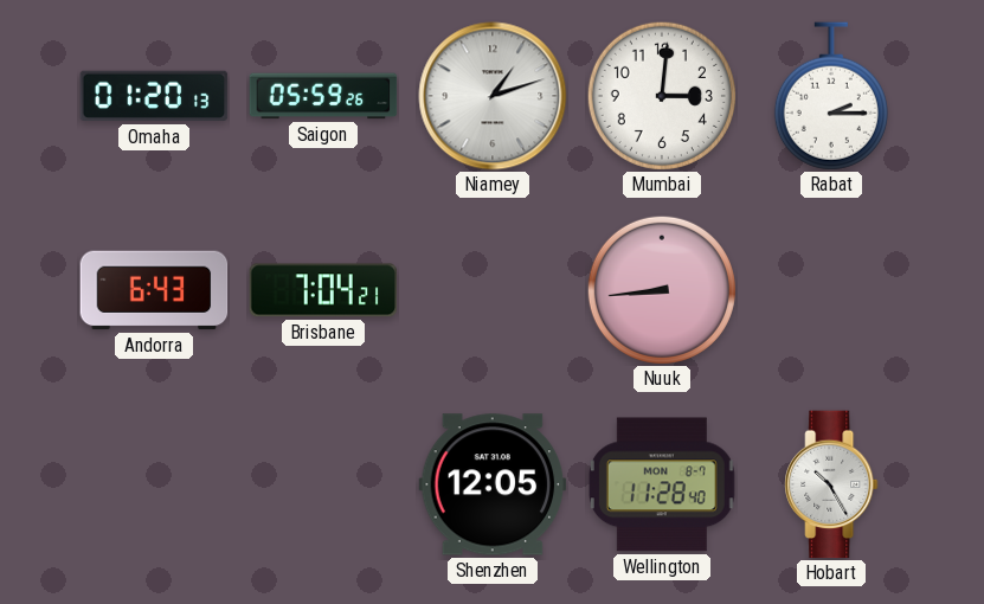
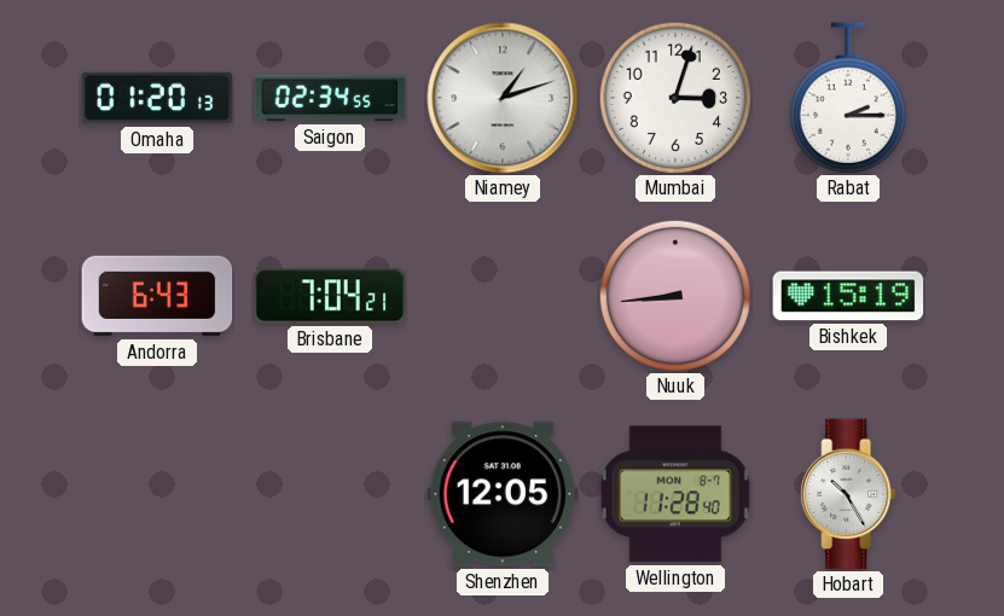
Saigon: 05:59 -> 02:34 (330, 98)
Mumbai: 3:01 -> 3:03 (675, 98)
Bishkek: none -> 15:19 (848, 296)
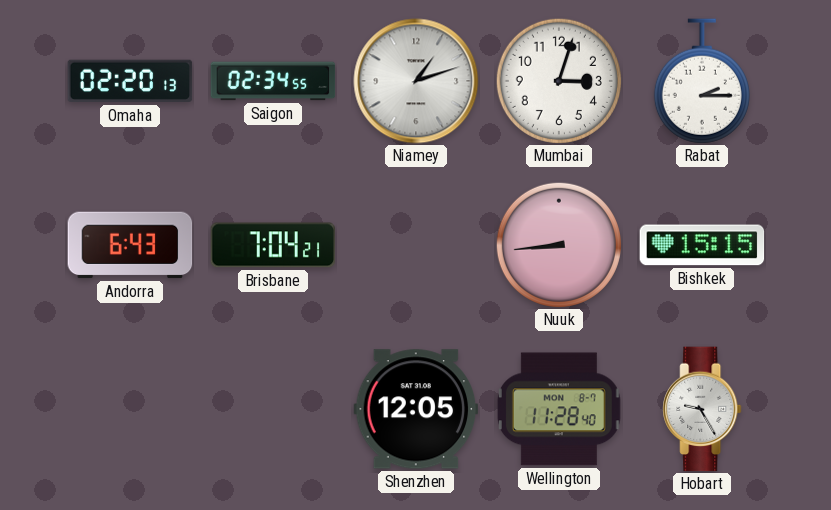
Omaha: 01:20 -> 02:20 (130, 81)
Bishkek: 15:19 -> 15:15 (702, 245)
Hobart: 10:25 -> 9:25 (702, 409)
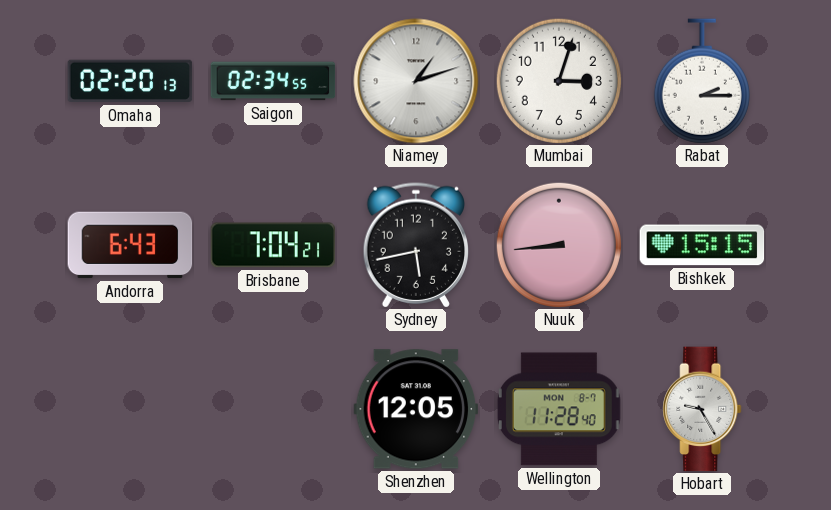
Sydney: none -> 5:43 (415, 245)
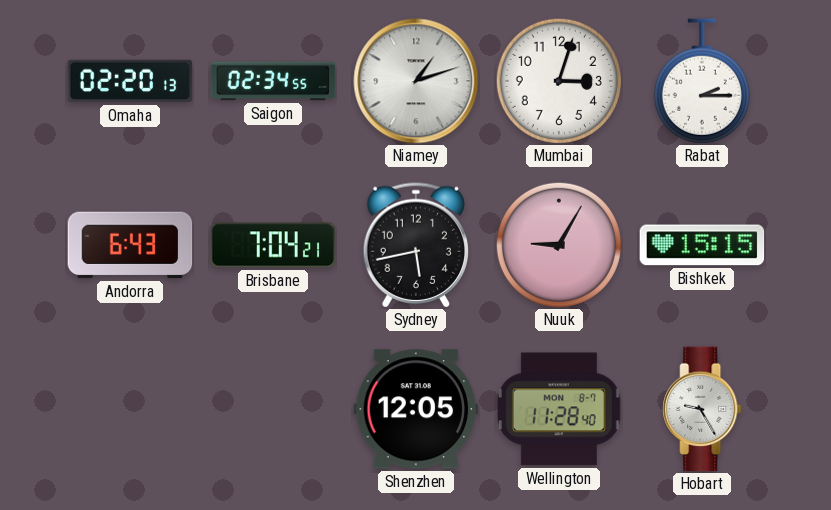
Nuuk: 8:44 -> 9:05 (559, 245)
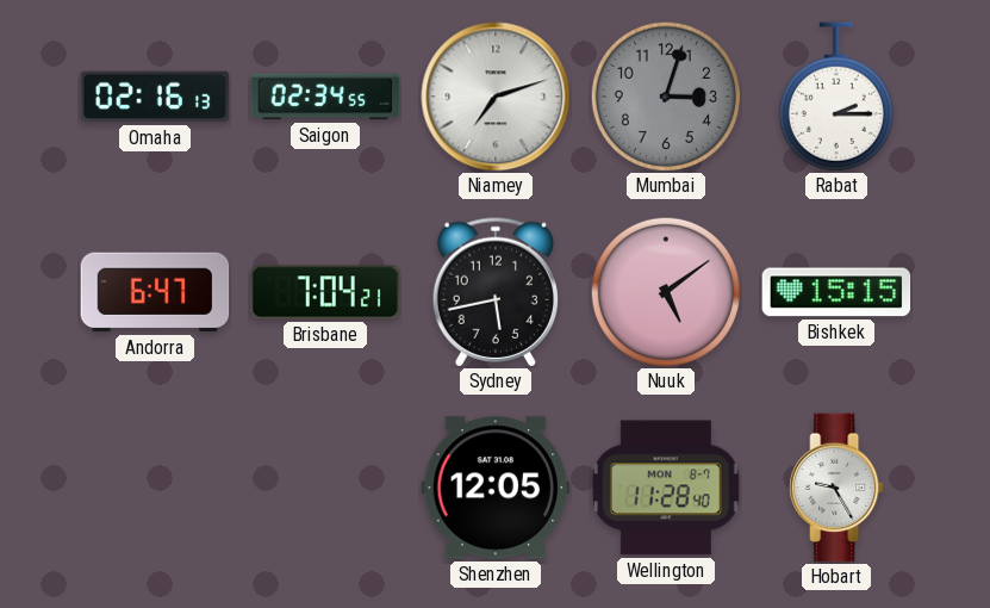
Omaha: 02:20 -> 02:16 (155, 97)
Niamey: 1:12 -> 7:12 (496, 97)
Mumbai dial: white -> grey (666, 97)
Andorra: 6:43 -> 6:47 (155, 292)
Nuuk: 9:05 -> 5:09 (666, 292)
